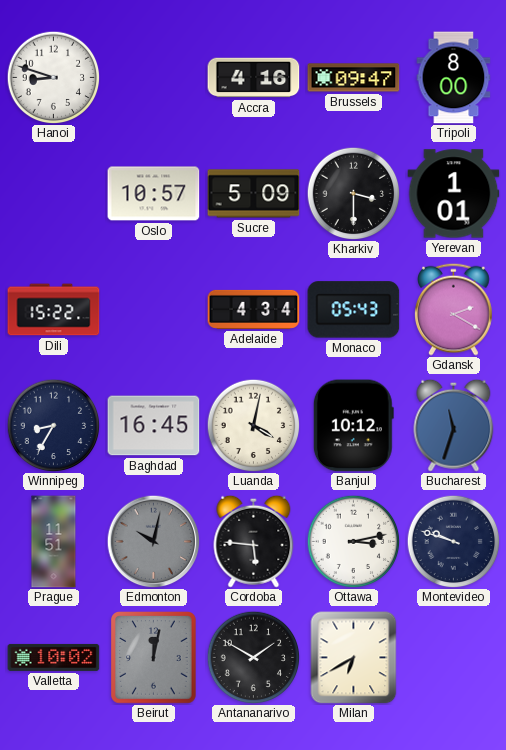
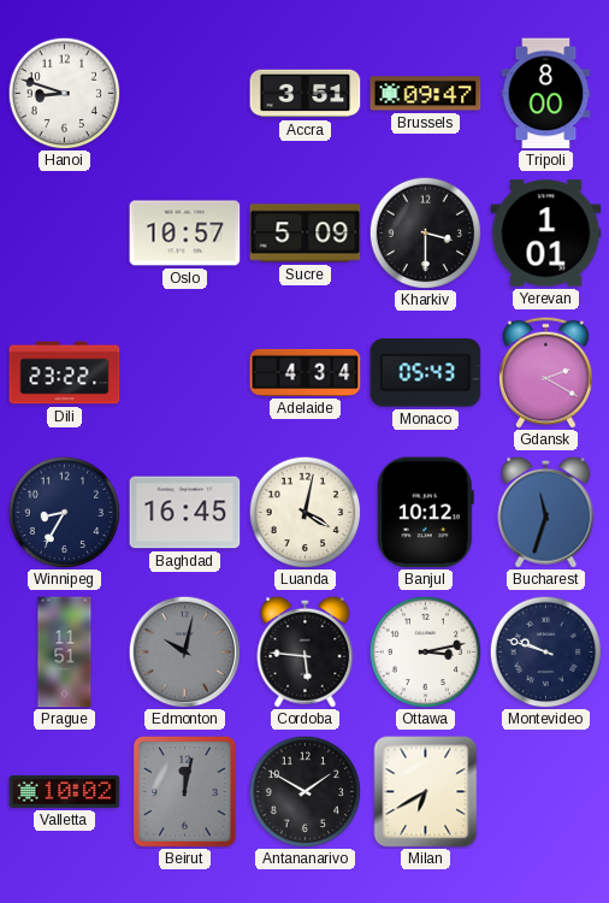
Accra: 4:16 -> 3:51 (306, 94)
Dili: 15:22 -> 23:22 (65, 373)
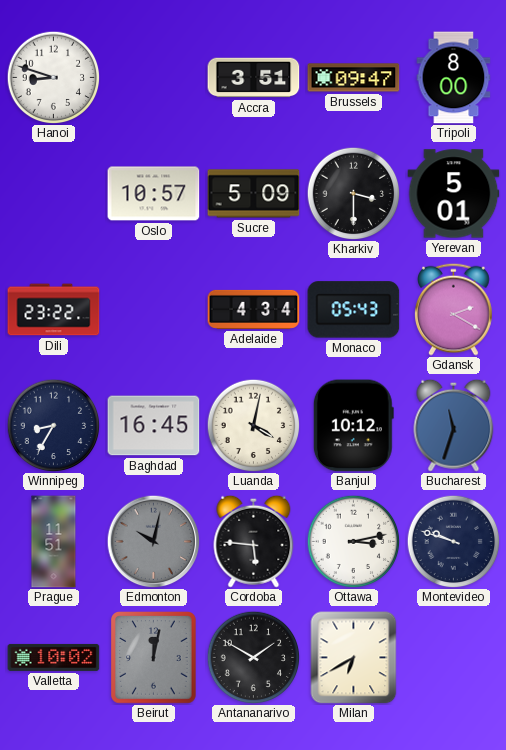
Yerevan: 1:01 -> 5:01 (454, 194)
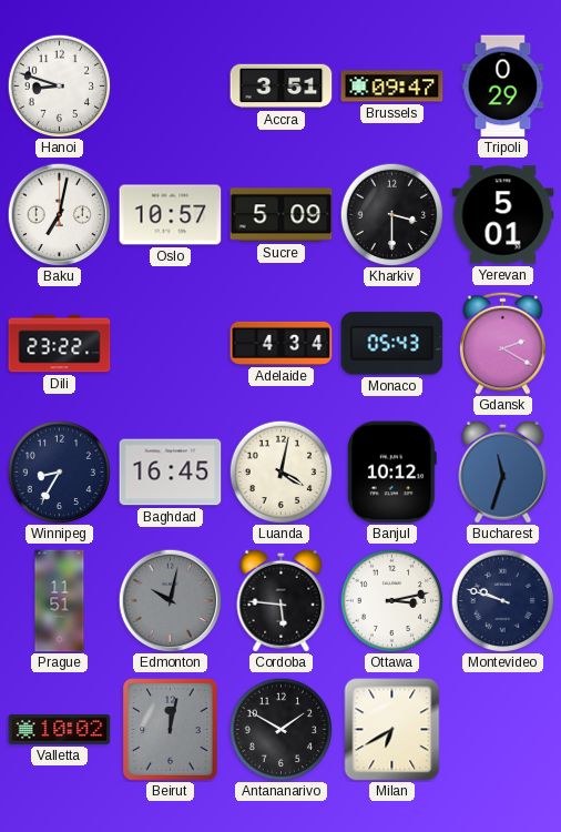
Tripoli: 8:00 -> 0:29 (503, 87)
Baku: none -> 7:02 (59, 214)
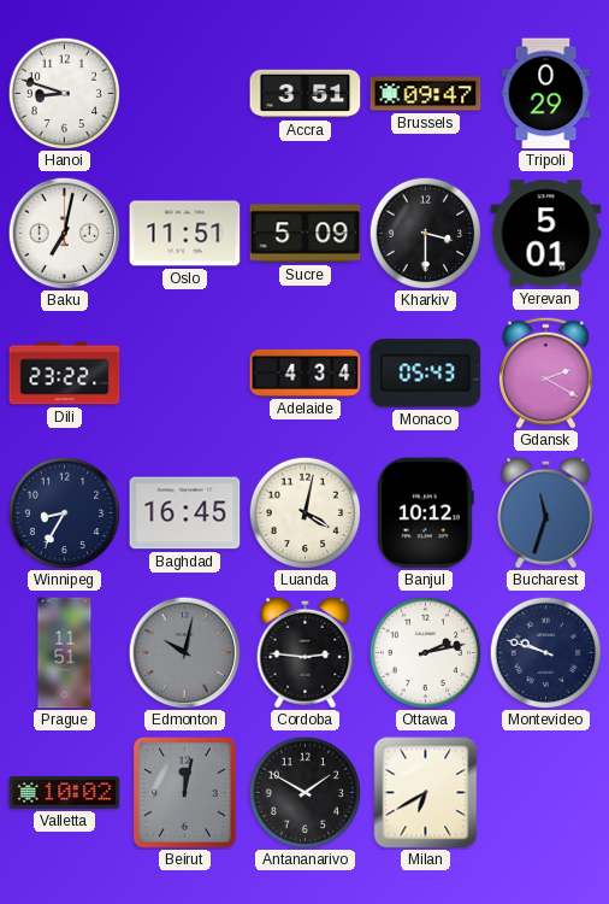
Oslo: 10:57 -> 11:51 (185, 234)
Cordoba: 5:46 -> 2:46 (306, 652)
Ottawa: 3:13 -> 2:13 (425, 652)
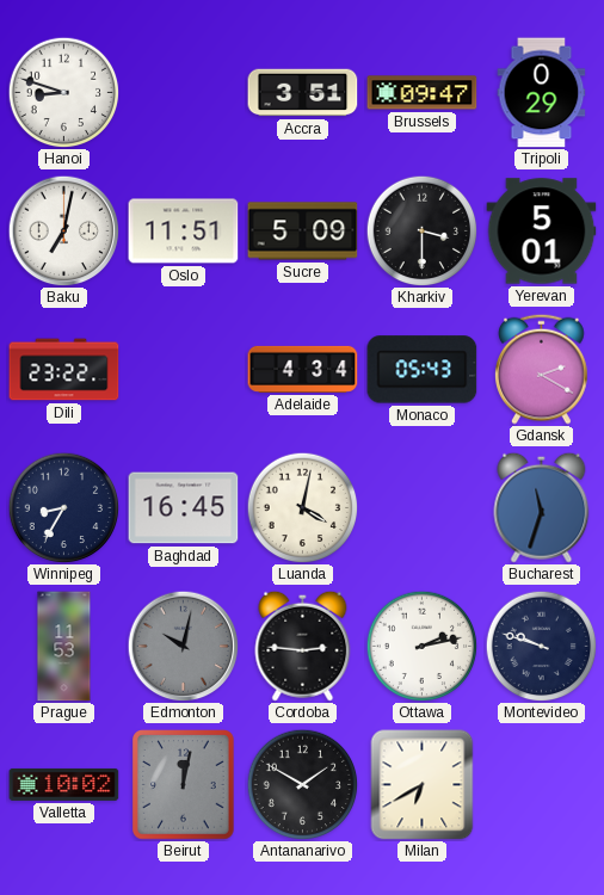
Banjul: 10:12 -> none (425, 513)
Prague: 11:51 -> 11:53 (64, 647)
